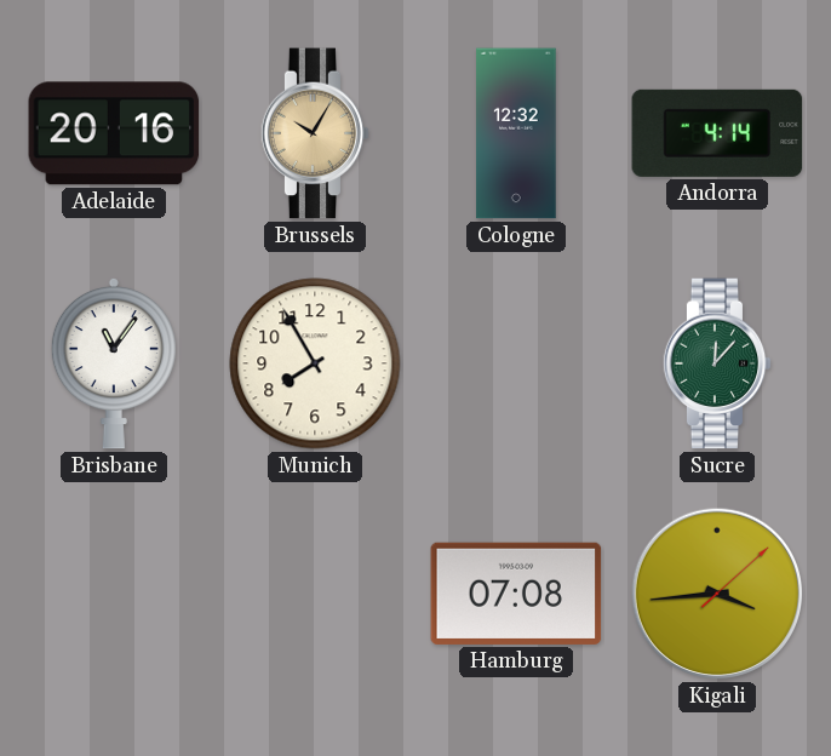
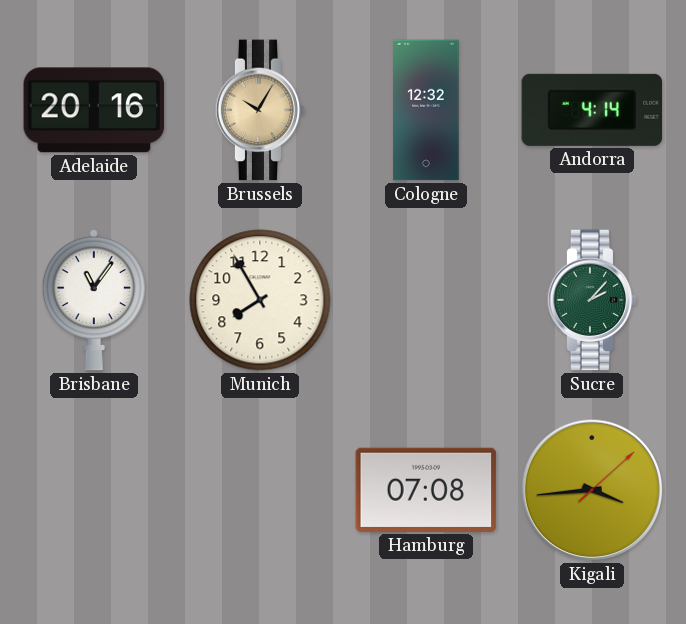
Sucre: 12:07 -> 2:07 (592, 300)
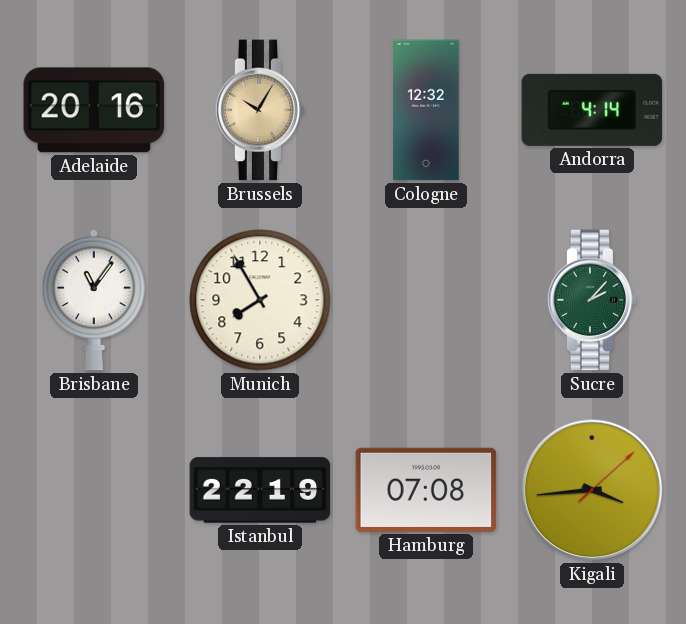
Istanbul: none -> 22:19 (260, 490)
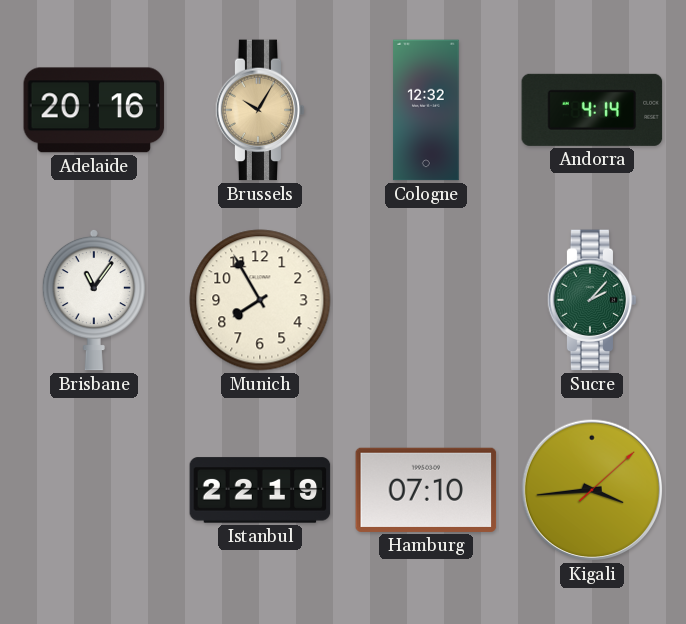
Hamburg: 07:08 -> 07:10 (426, 490)
